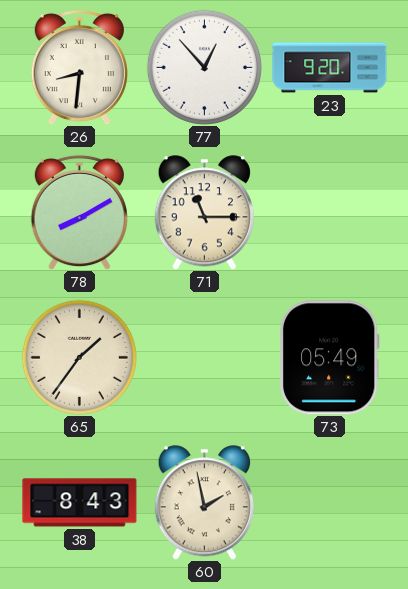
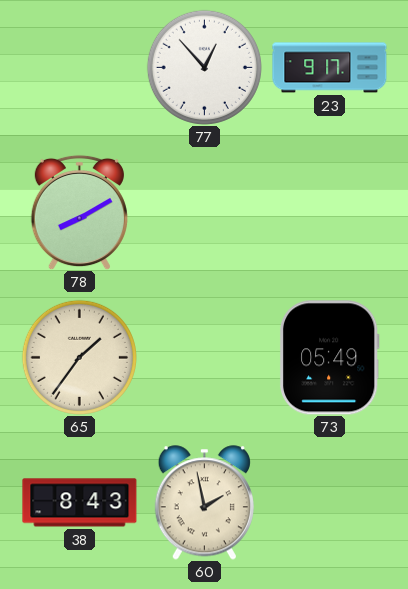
26: 8:31 -> none (79, 67)
23: 9:20 -> 9:17 (330, 68)
71: 11:15 -> none (204, 213)
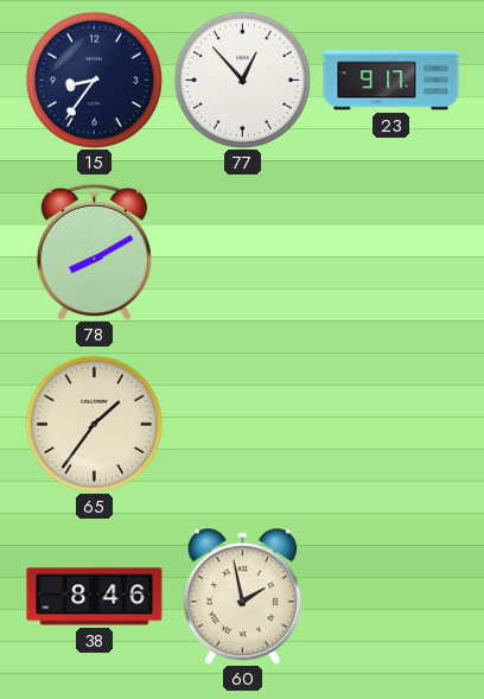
15: none -> 8:36 (94, 80)
73: 05:49 -> none (329, 358)
38: 8:43 -> 8:46 (95, 597)
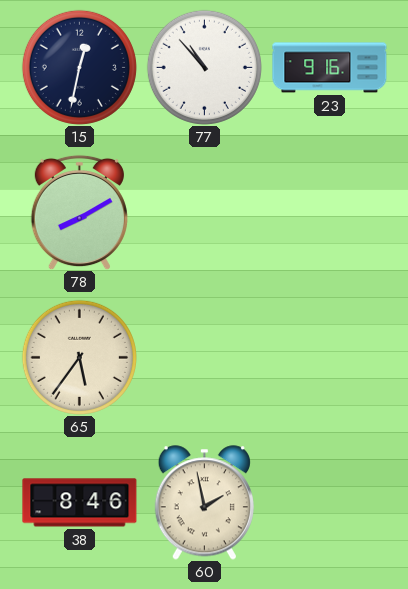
15: 8:36 -> 12:32 (79, 67)
77: 12:53 -> 10:53 (204, 67)
23: 9:17 -> 9:16 (330, 68)
65: 1:36 -> 5:36 (79, 357)
